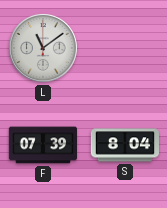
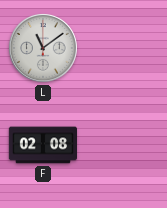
F: 07:39 -> 02:08 (42, 145)
S: 8:04 -> none (125, 145)
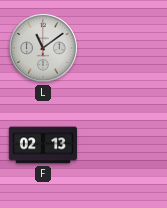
F: 02:08 -> 02:13 (42, 145)
